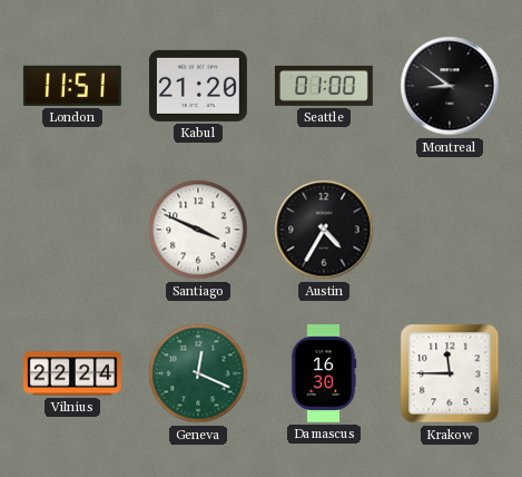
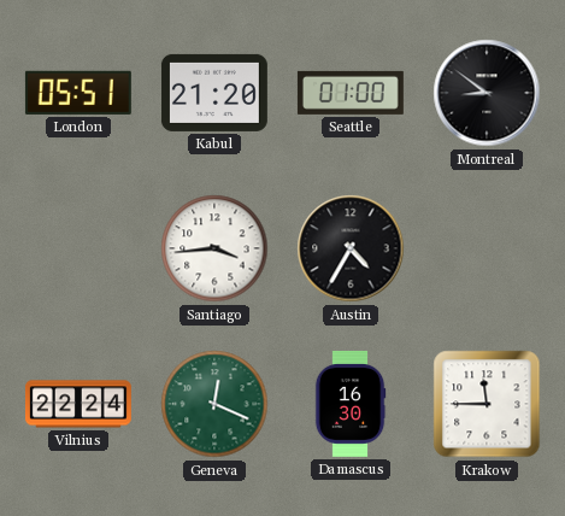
London: 11:51 -> 05:51 (78, 93)
Santiago: 3:49 -> 3:44 (214, 248)
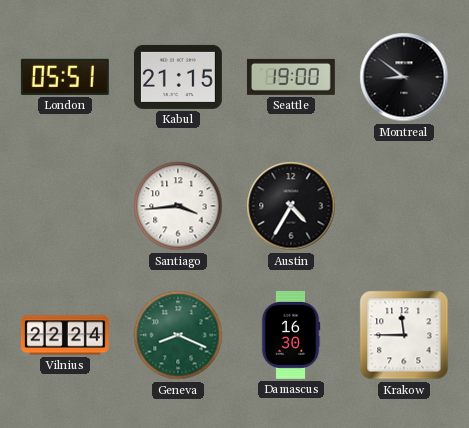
Kabul: 21:20 -> 21:15 (178, 77)
Seattle: 01:00 -> 19:00 (291, 77)
Geneva: 12:19 -> 8:19 (178, 335)
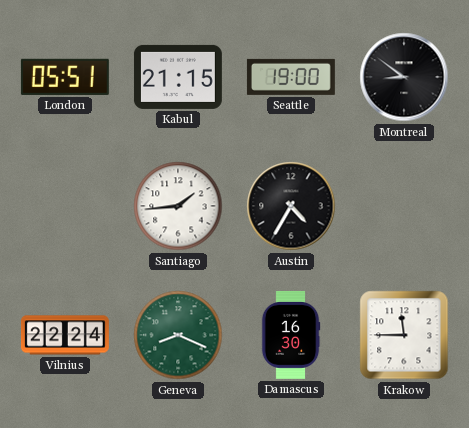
Santiago: 3:44 -> 1:44 (178, 206)
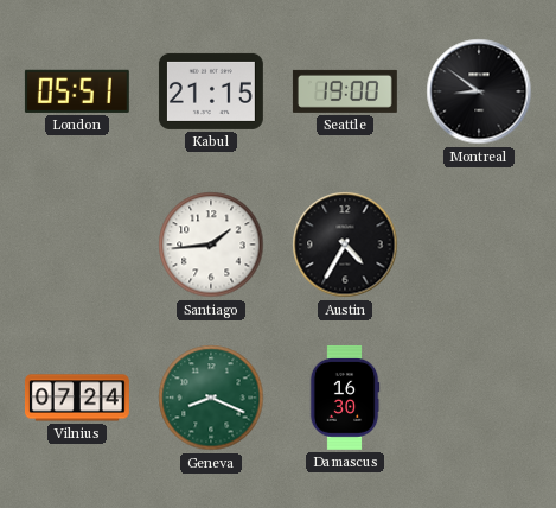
Vilnius: 22:24 -> 07:24 (77, 398)
Krakow: 11:45 -> none (404, 335)
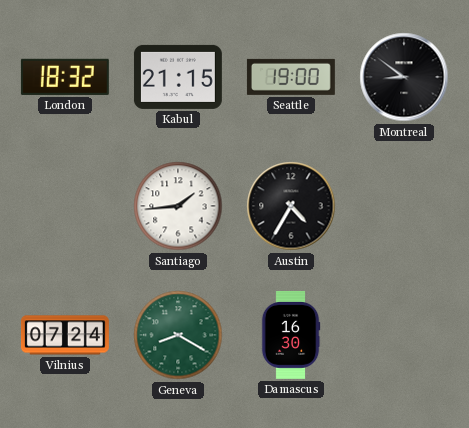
London: 05:51 -> 18:32 (65, 77)
Geneva: 8:19 -> 8:20 (178, 335)
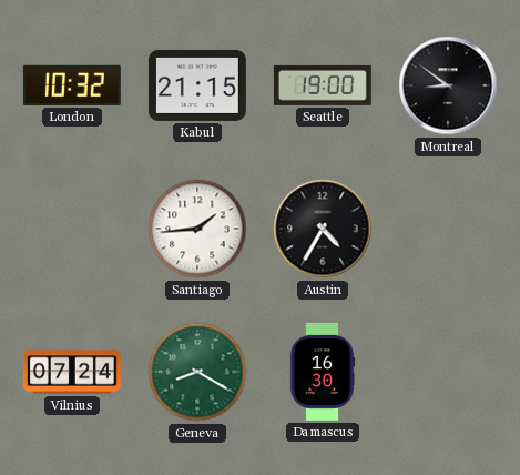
London: 18:32 -> 10:32 (72, 85)
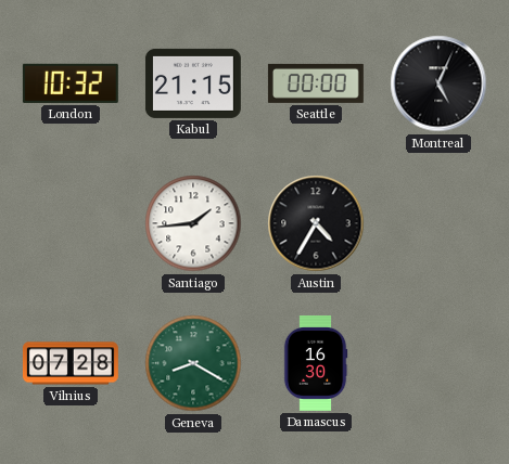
Seattle: 19:00 -> 00:00 (316, 83)
Montreal: 8:51 -> 5:04 (438, 83)
Vilnius: 07:24 -> 07:28 (71, 363)
